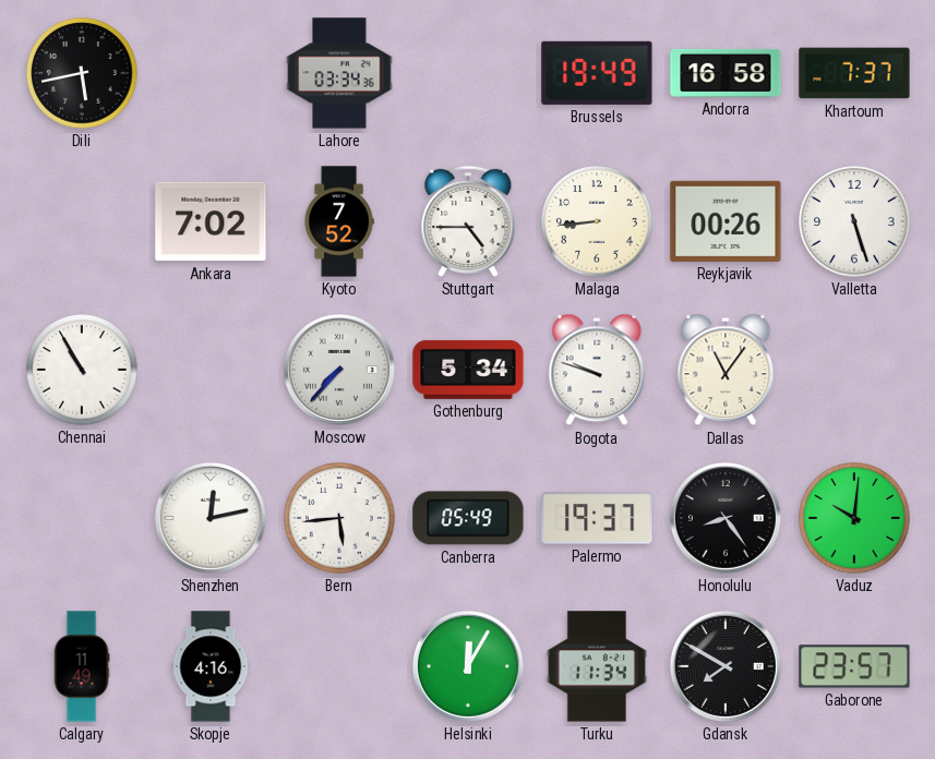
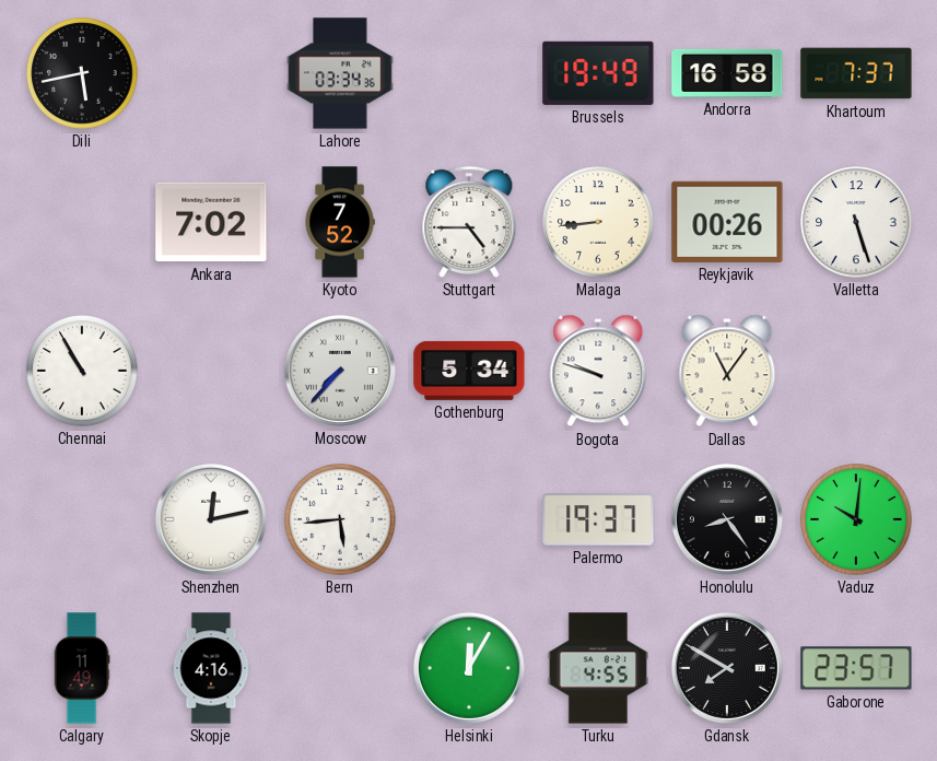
Canberra: 05:49 -> none (468, 518)
Turku: 11:34 -> 4:55 (598, 668)
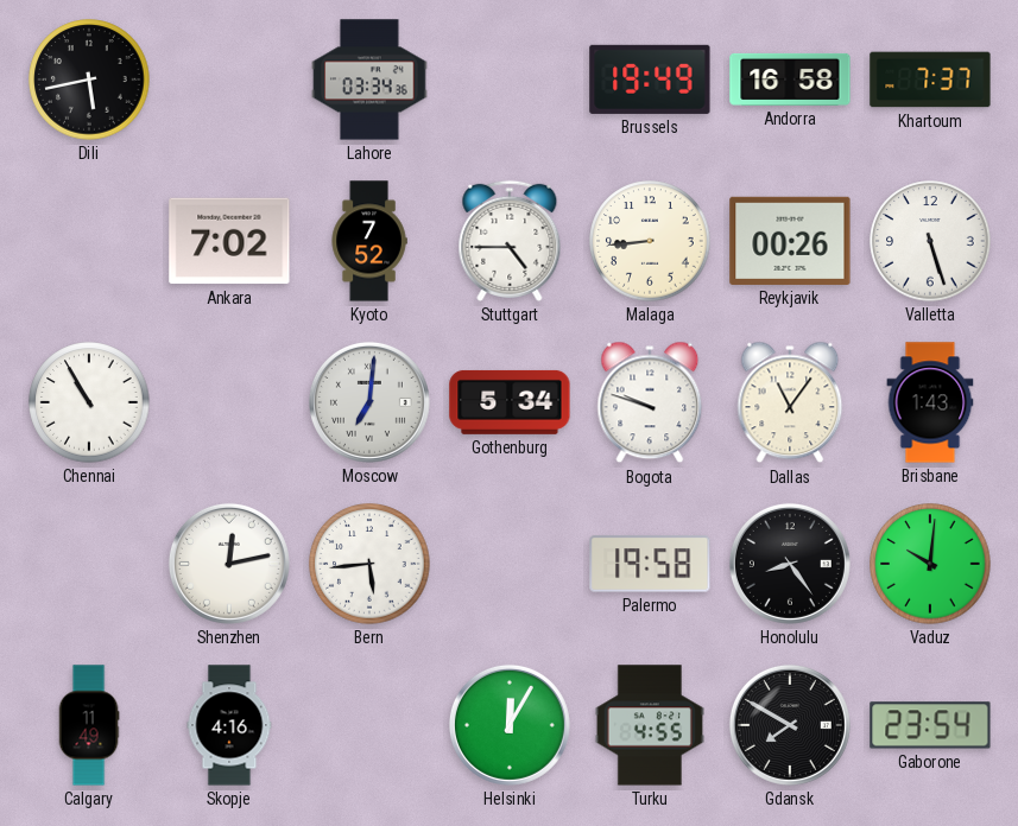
Moscow: 7:37 -> 7:01 (369, 402)
Brisbane: none -> 1:43 (930, 402)
Palermo: 19:37 -> 19:58 (650, 564)
Gaborone: 23:57 -> 23:54 (930, 725)
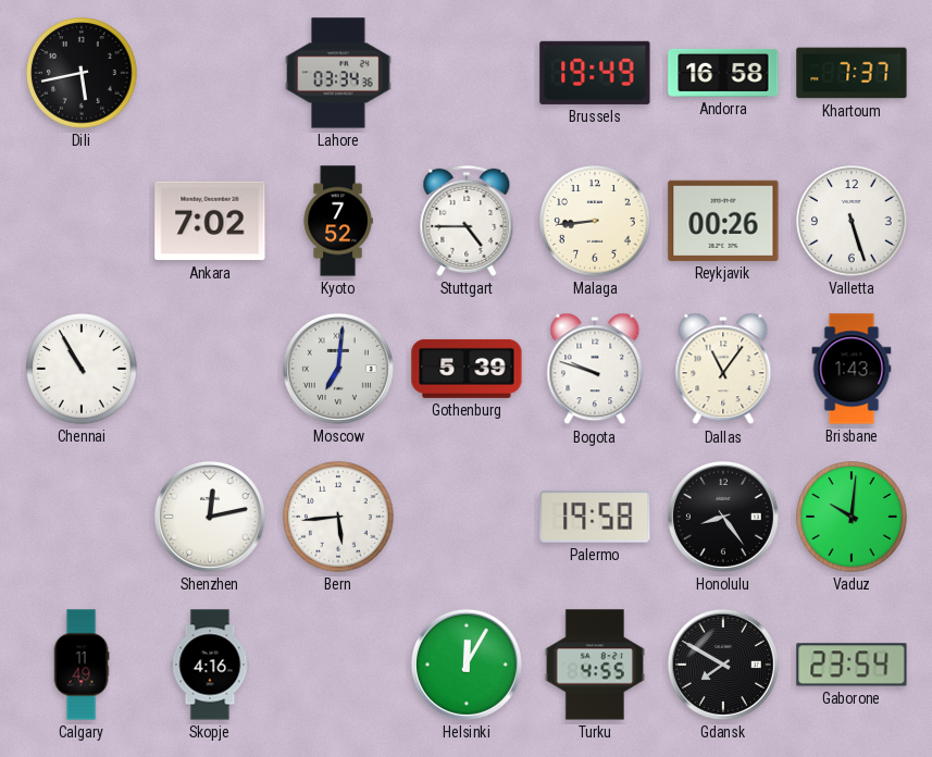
Gothenburg: 5:34 -> 5:39 (467, 369)
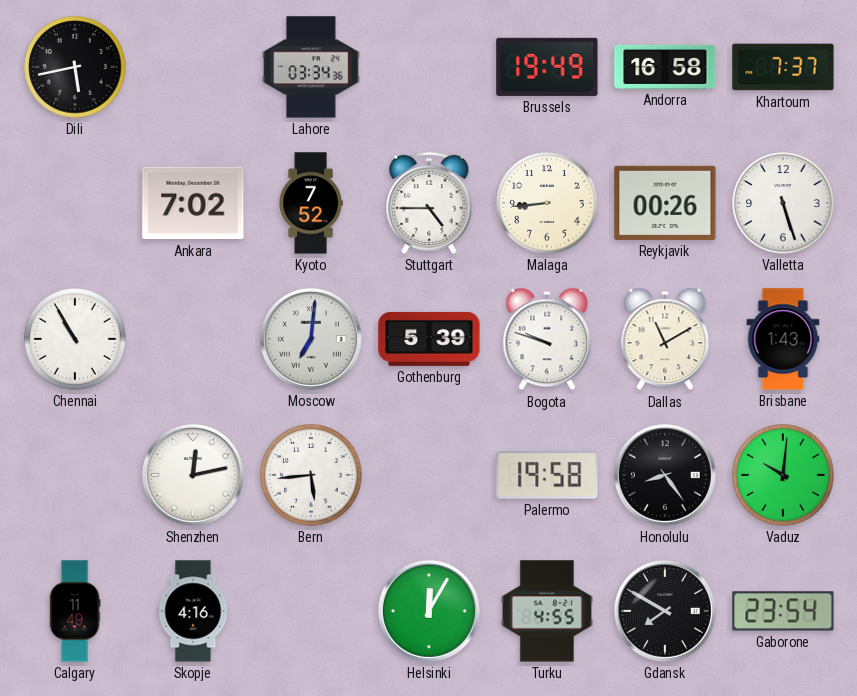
Dallas: 11:06 -> 11:10 (665, 339)
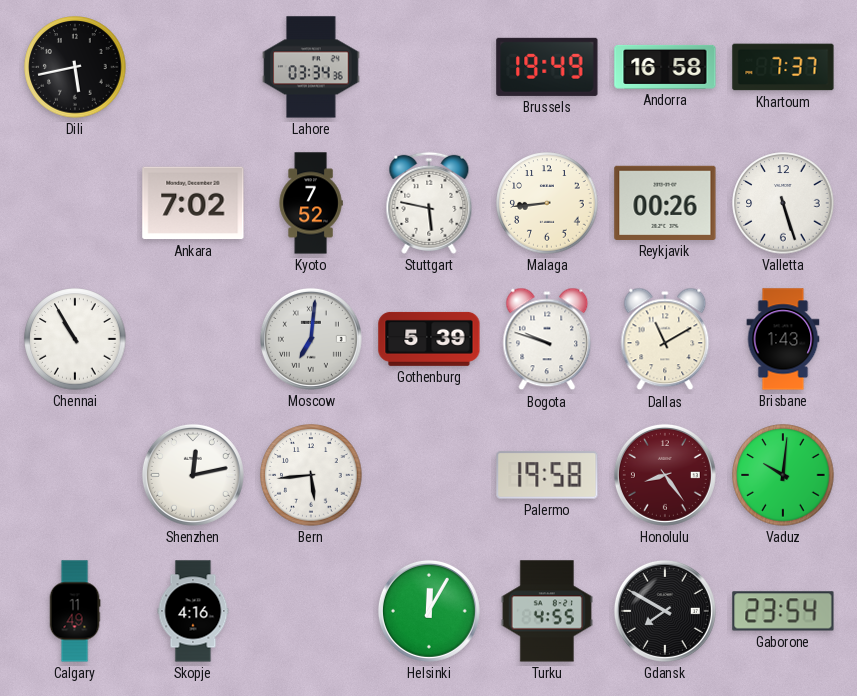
Stuttgart: 4:45 -> 5:47 (429, 203)
Honolulu dial: black -> burgundy (665, 475)
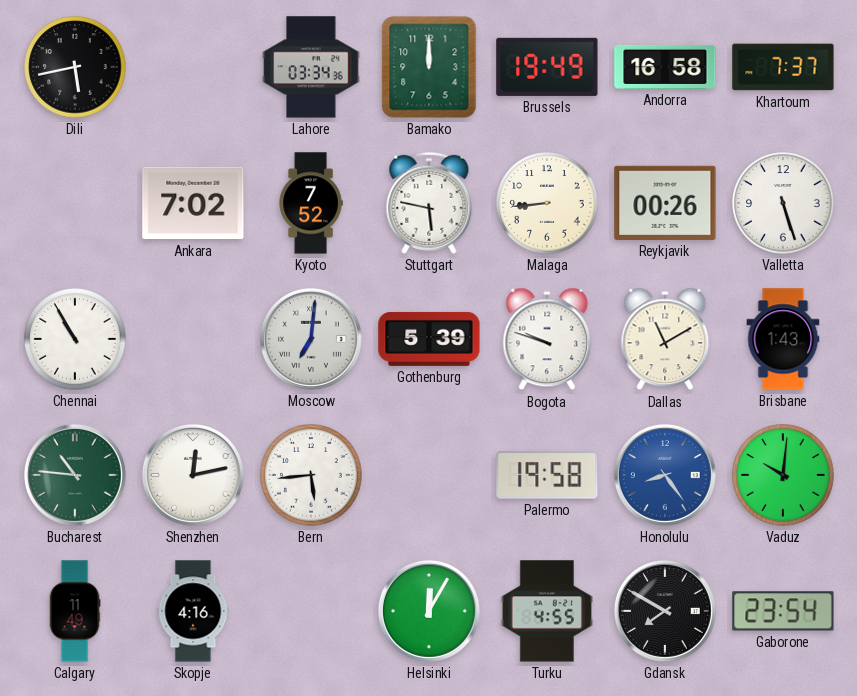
Bamako: none -> 12:00 (429, 67)
Bucharest: none -> 10:46 (75, 475)
Honolulu dial: burgundy -> blue (665, 475)
